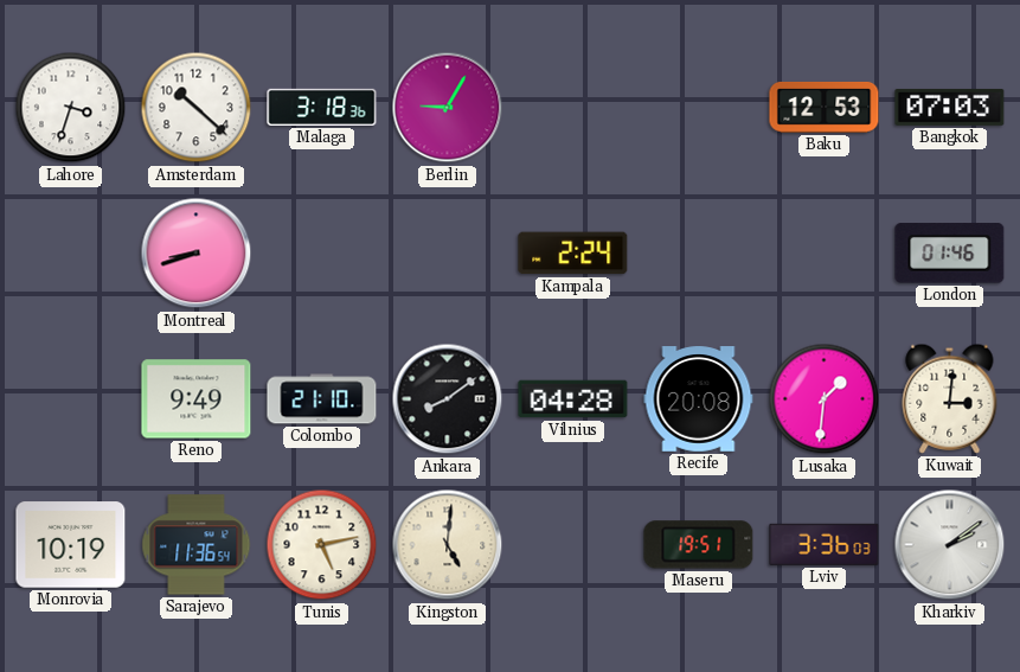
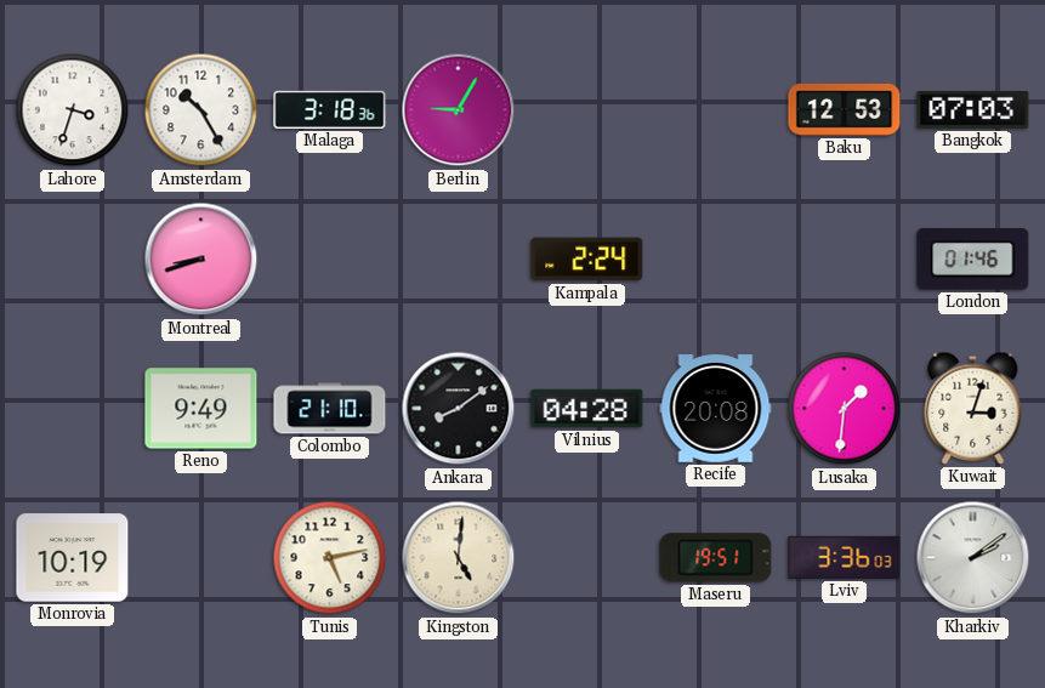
Amsterdam: 10:22 -> 10:25 (201, 110)
Kuwait: 3:01 -> 3:03 (973, 408)
Sarajevo: 11:36 -> none (197, 545)
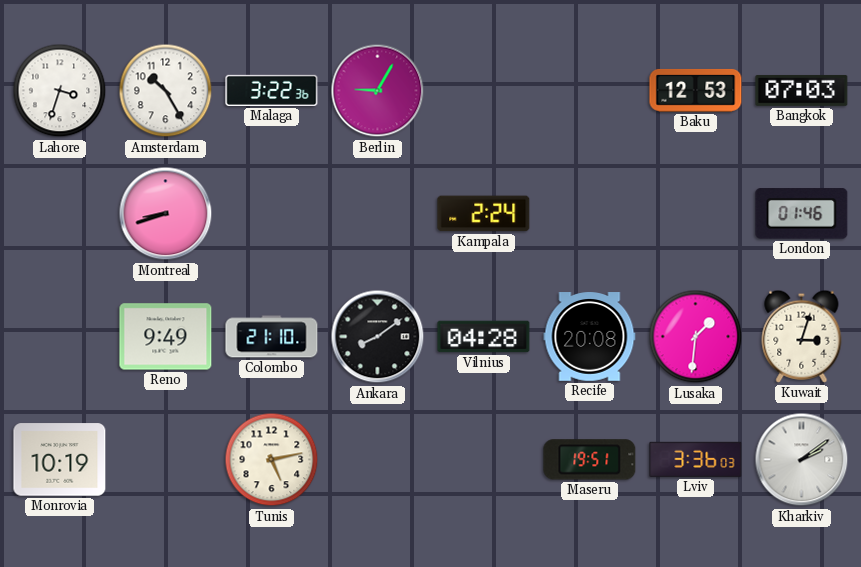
Malaga: 3:18 -> 3:22 (272, 90)
Kingston: 5:01 -> none (459, 558)
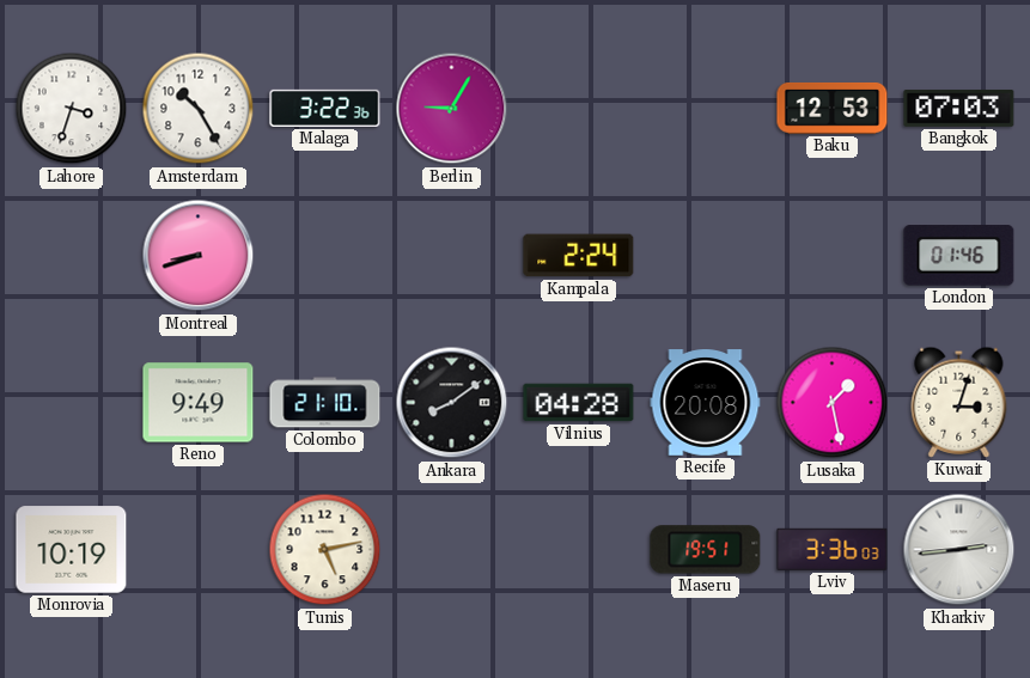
Lusaka: 1:31 -> 1:28 (833, 403)
Kharkiv: 2:09 -> 2:44 (959, 550)
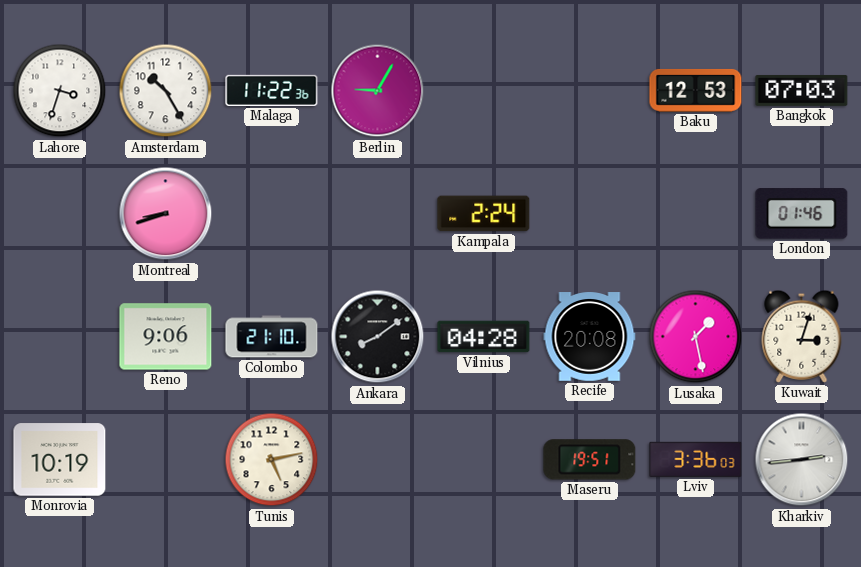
Malaga: 3:22 -> 11:22 (272, 90)
Reno: 9:49 -> 9:06 (166, 337)
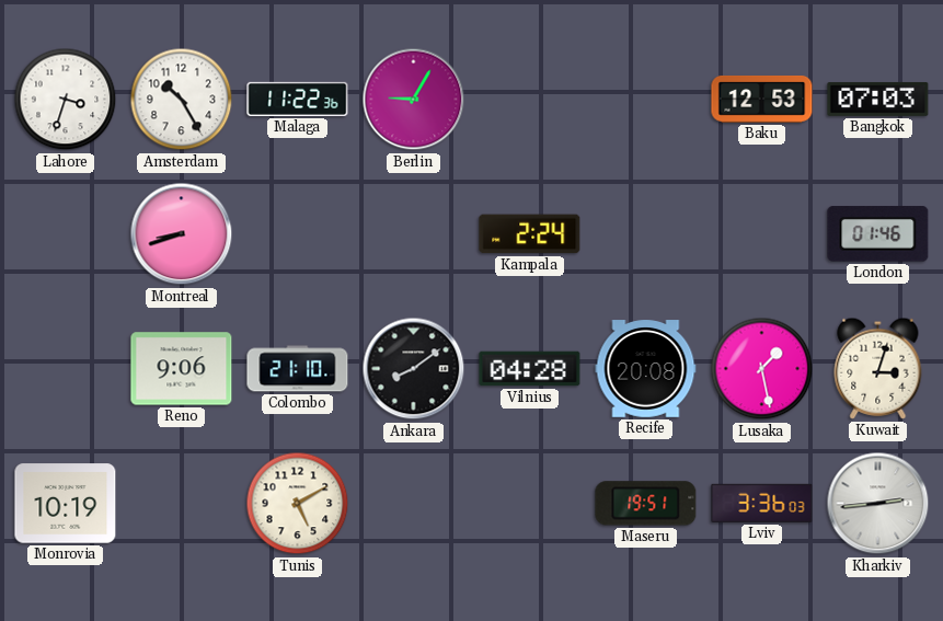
Tunis: 5:13 -> 5:10 (298, 504)
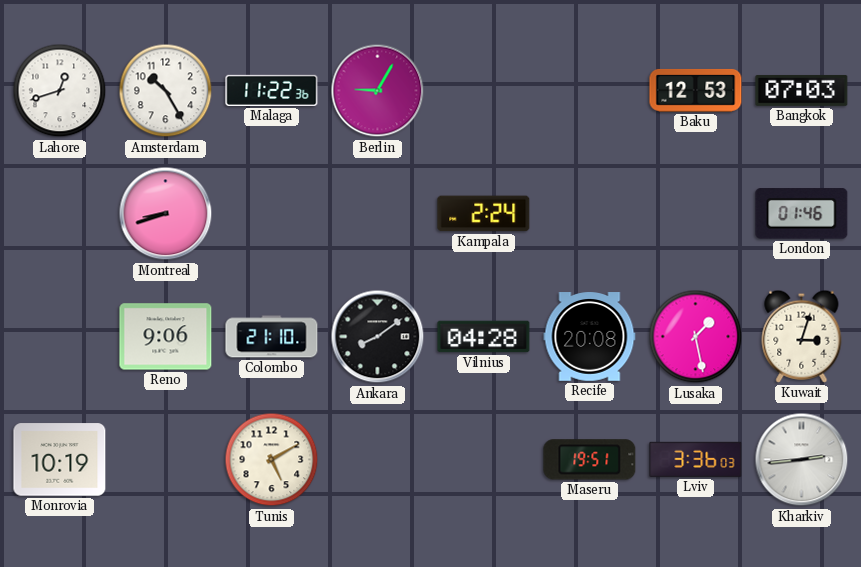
Lahore: 3:33 -> 12:42 (60, 91)
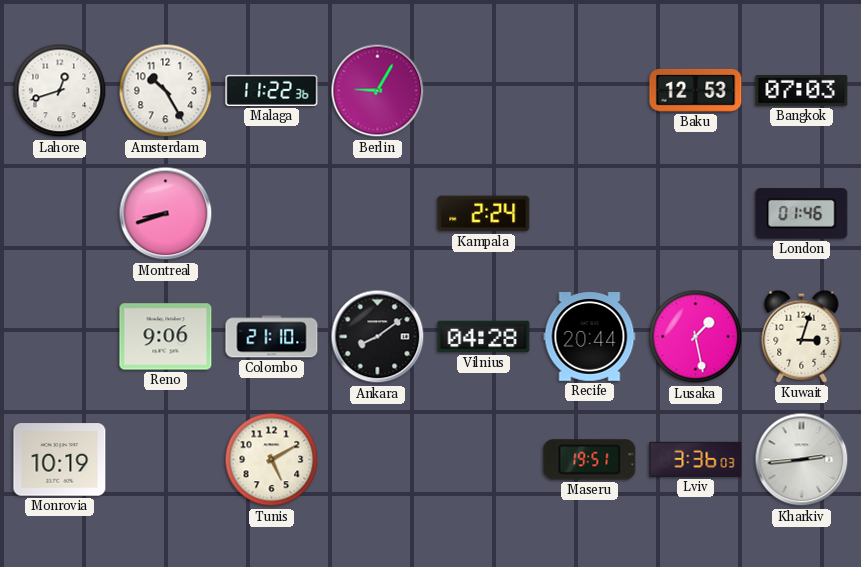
Recife: 20:08 -> 20:44 (590, 337)
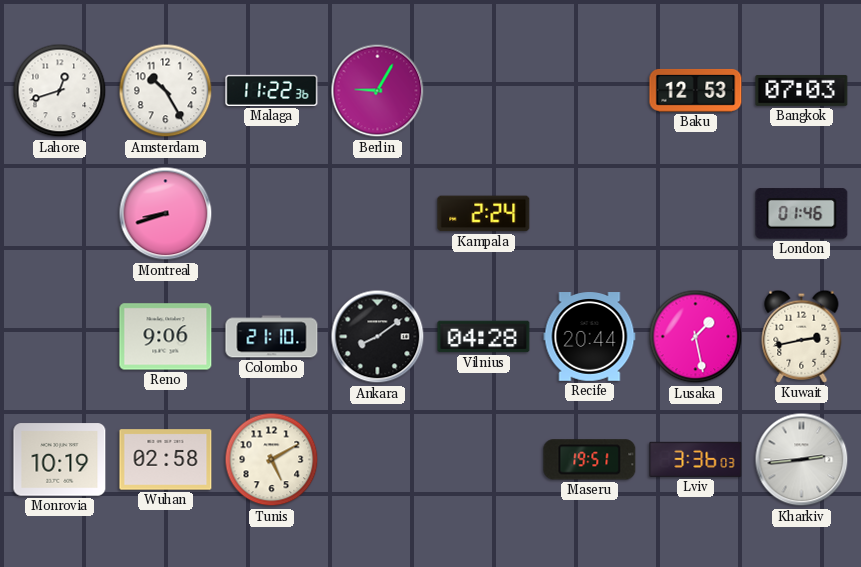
Kuwait: 3:03 -> 2:43 (802, 336)
Wuhan: none -> 02:58 (166, 460)
